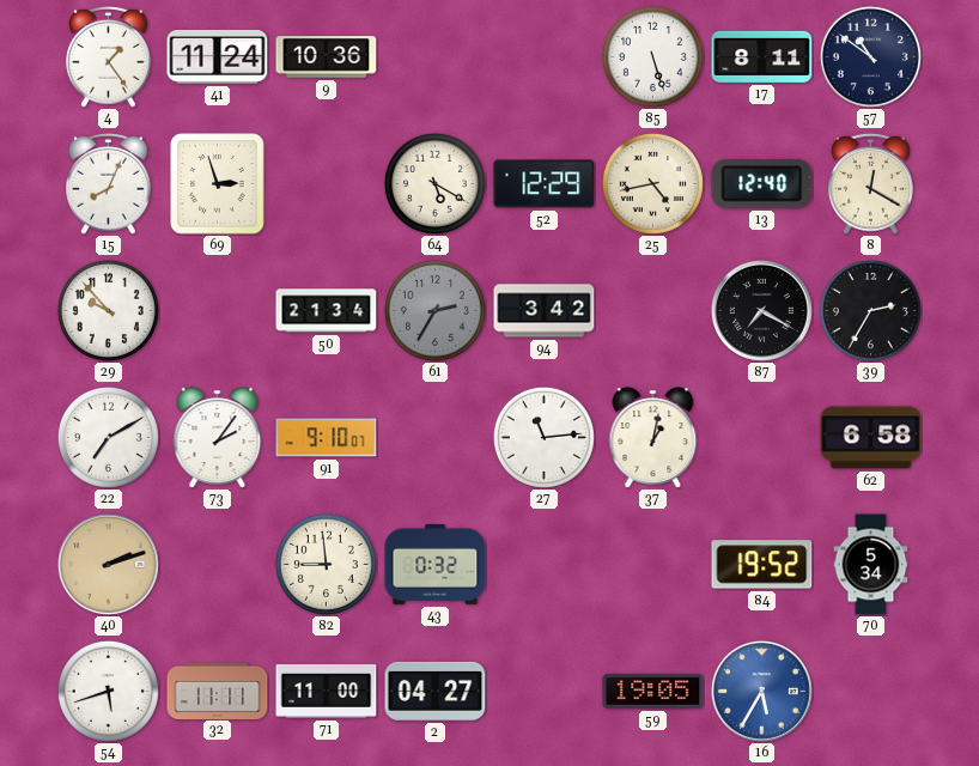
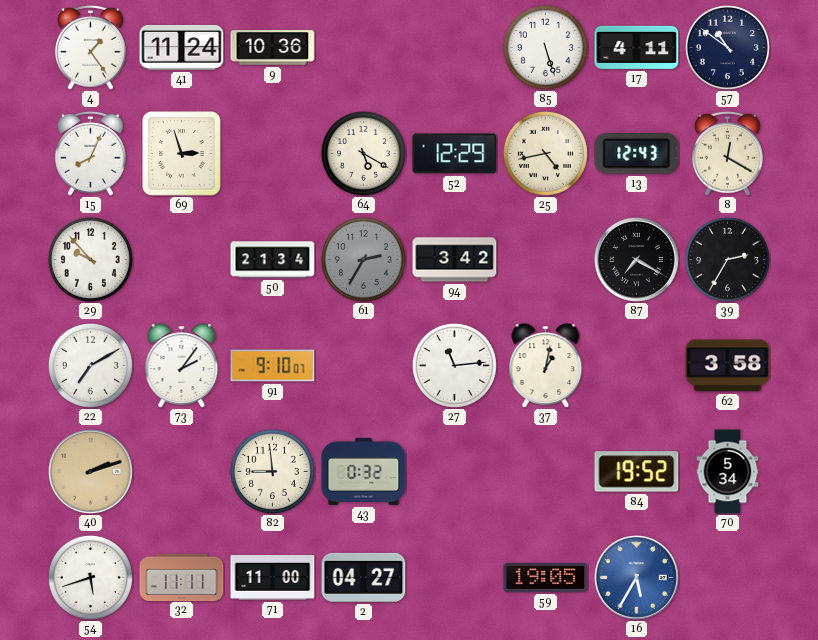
17: 8:11 -> 4:11 (637, 47)
13: 12:40 -> 12:43 (637, 154)
62: 6:58 -> 3:58 (728, 366)
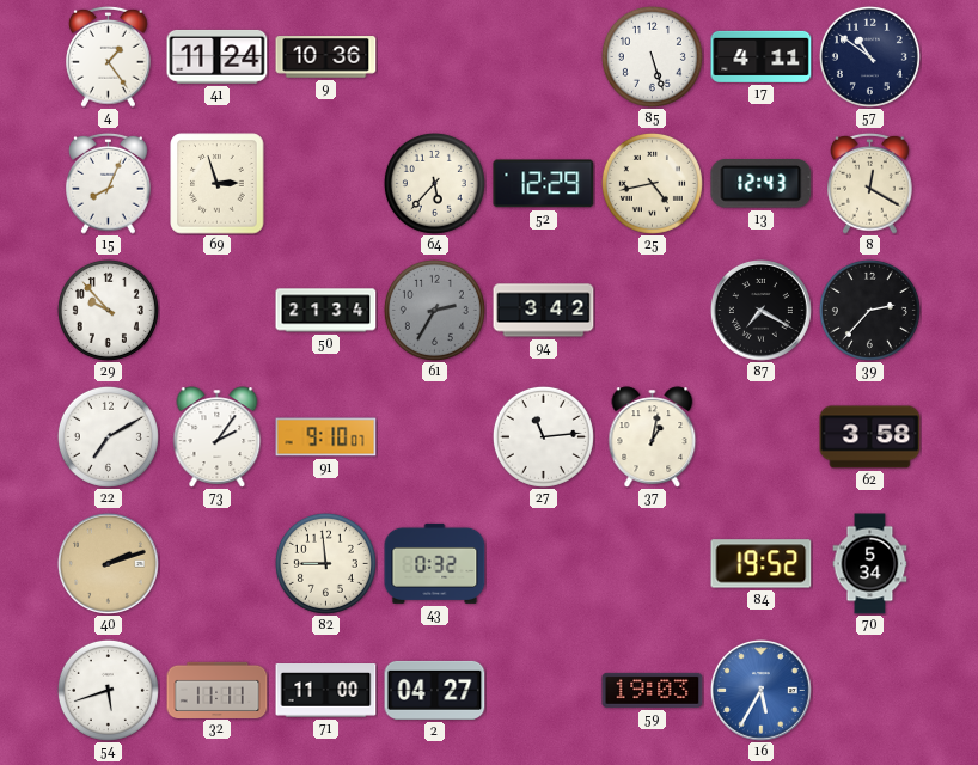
64: 5:20 -> 5:37 (434, 183)
39: 2:35 -> 2:37 (869, 310)
59: 19:05 -> 19:03 (653, 690)
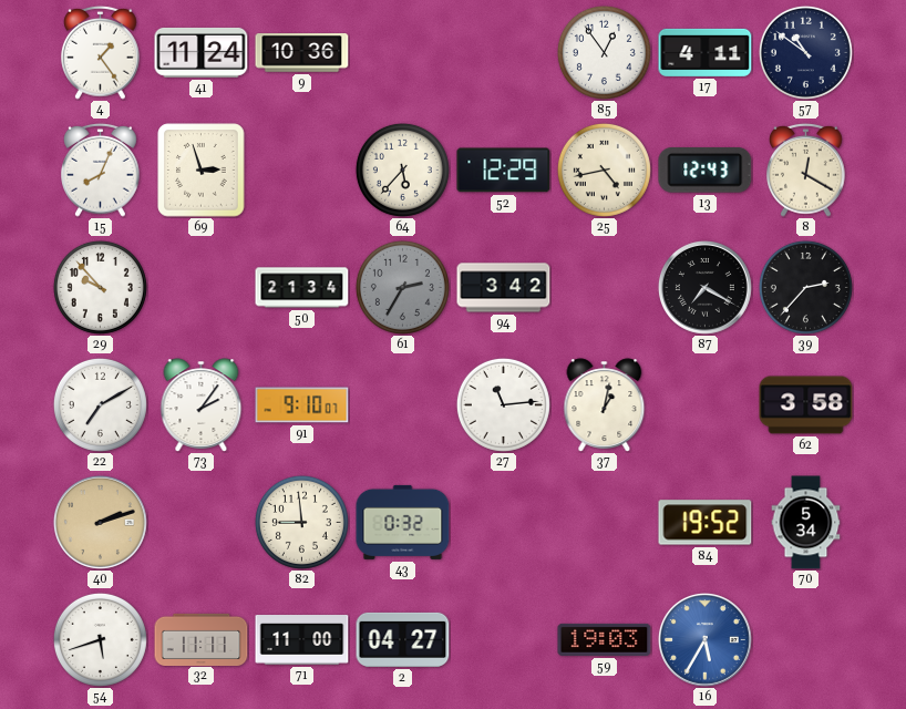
85: 5:27 -> 12:54 (604, 52)
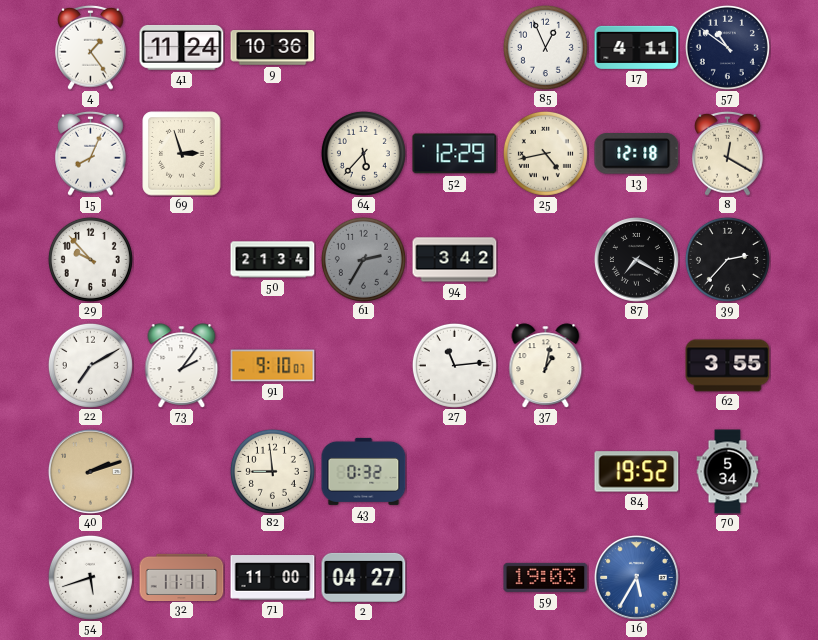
85: 12:54 -> 12:56 (545, 47)
13: 12:43 -> 12:18 (637, 154)
62: 3:58 -> 3:55 (728, 366)
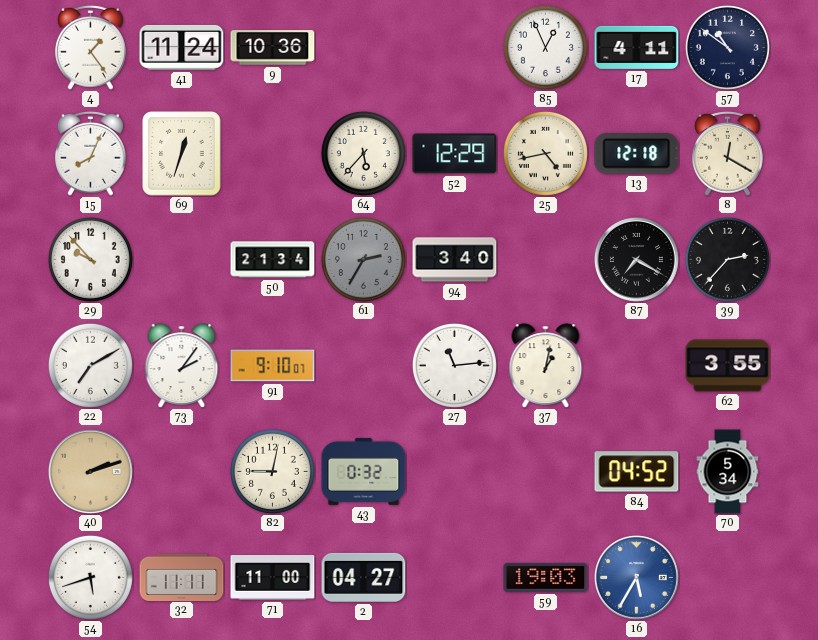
69: 2:57 -> 12:33 (182, 154)
94: 3:42 -> 3:40 (455, 260)
82: 8:59 -> 9:02 (272, 471)
84: 19:52 -> 04:52 (637, 472)
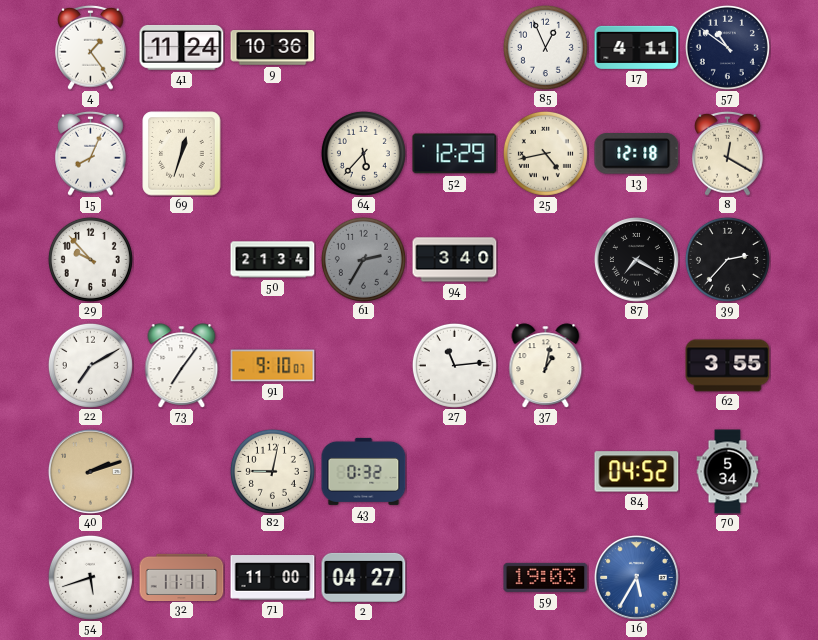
73: 2:06 -> 7:06 (182, 366)
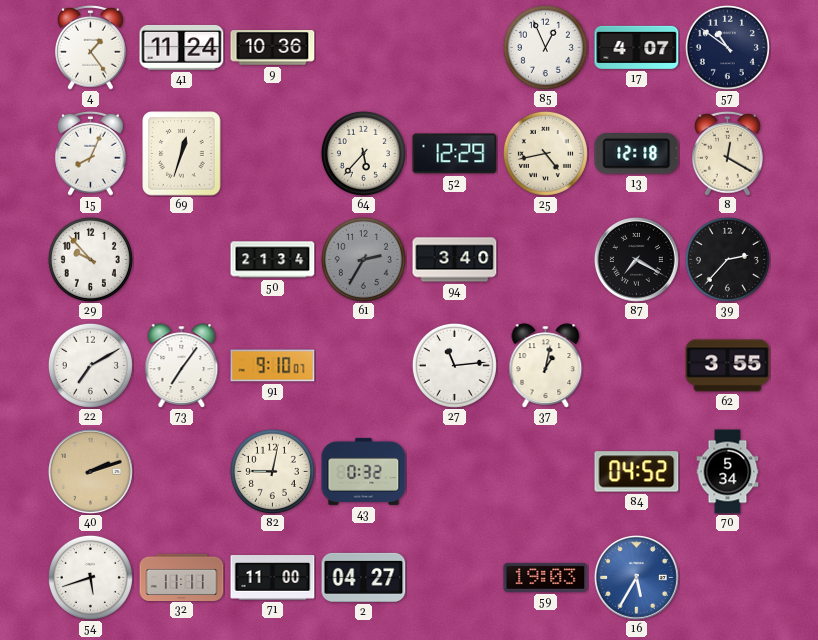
17: 4:11 -> 4:07 (637, 47)
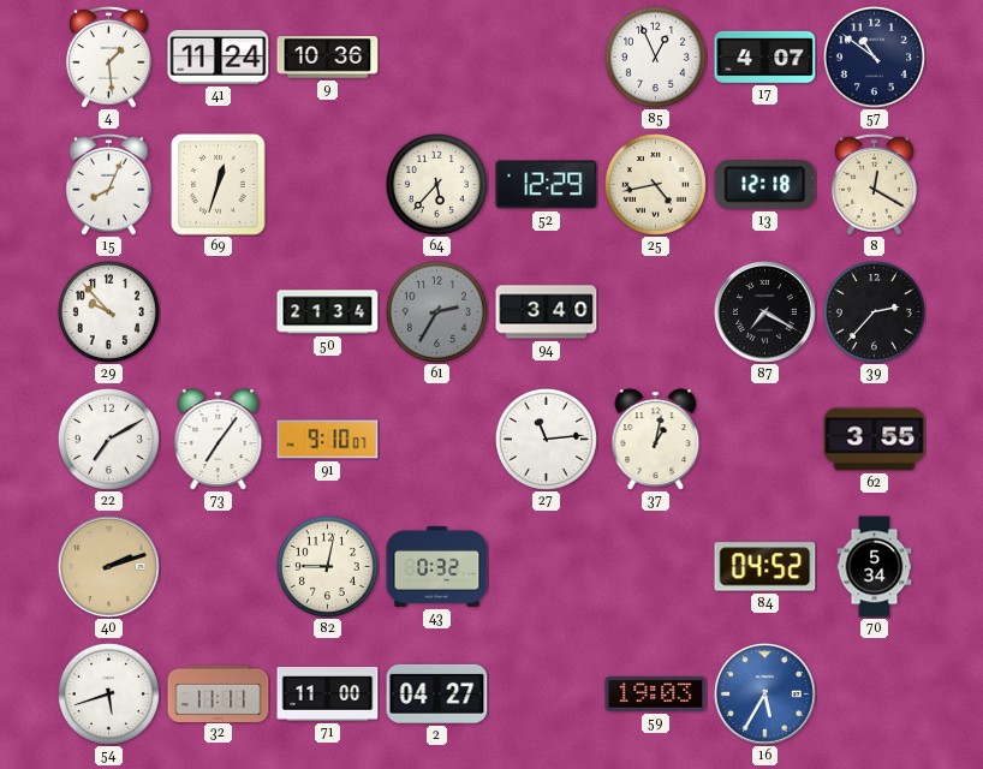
4: 1:24 -> 1:29 (109, 56)
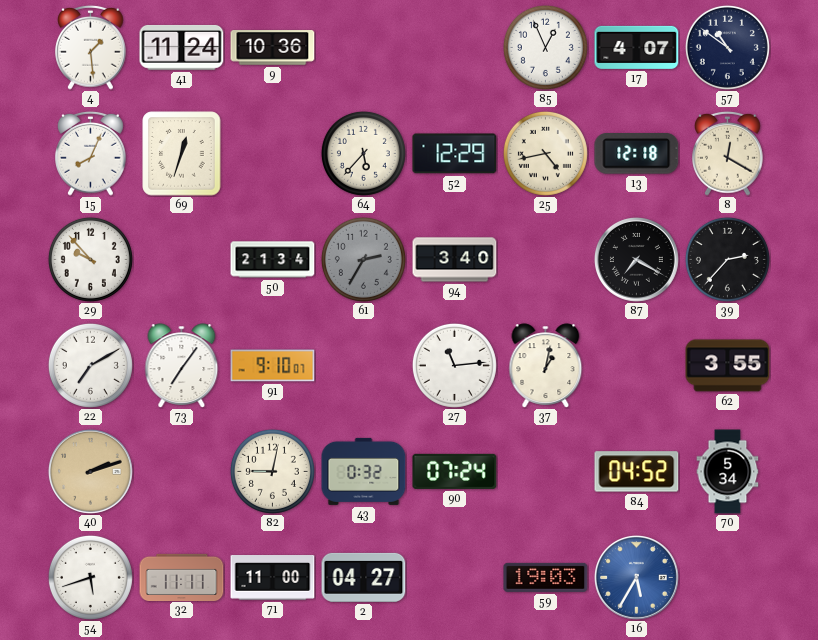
90: none -> 07:24 (455, 471)
